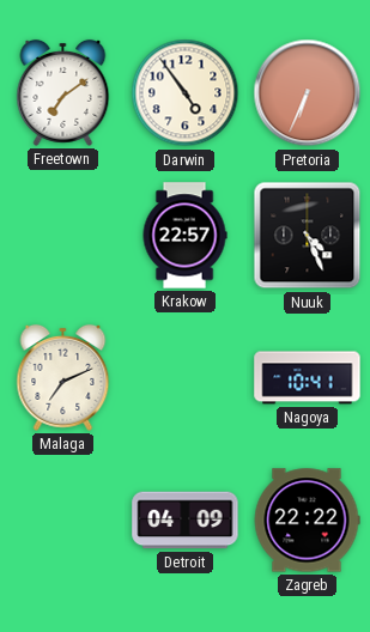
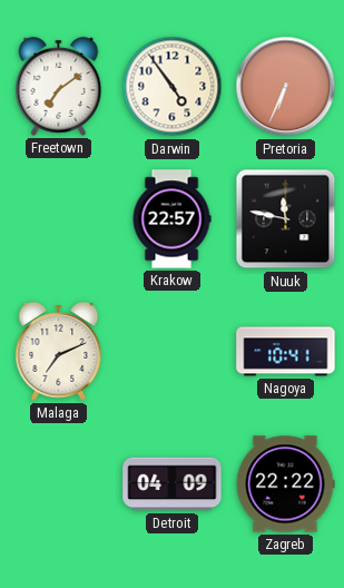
Nuuk: 4:26 -> 11:47 (286, 219)
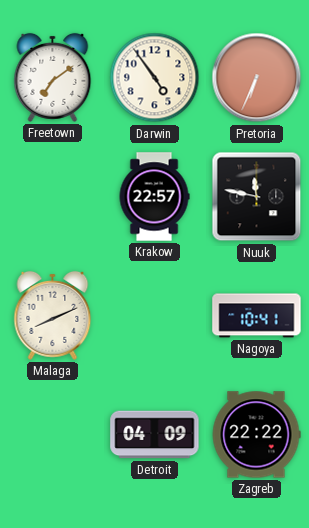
Malaga: 7:11 -> 8:11 (53, 315)
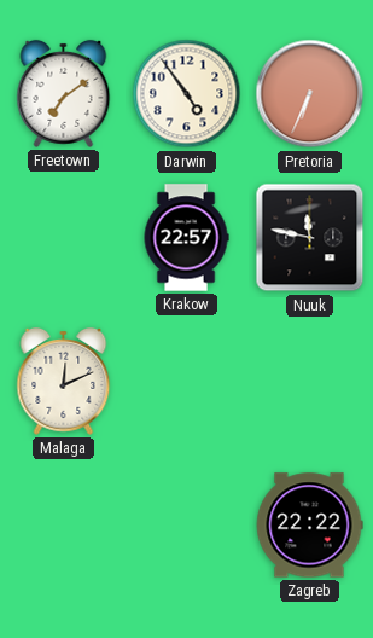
Malaga: 8:11 -> 12:11 (64, 381)
Nagoya: 10:41 -> none (257, 316)
Detroit: 04:09 -> none (155, 435)
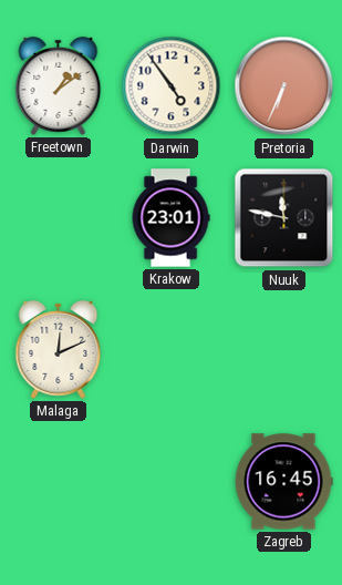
Freetown: 7:09 -> 1:09 (59, 85)
Krakow: 22:57 -> 23:01 (170, 218)
Zagreb: 22:22 -> 16:45 (283, 482)
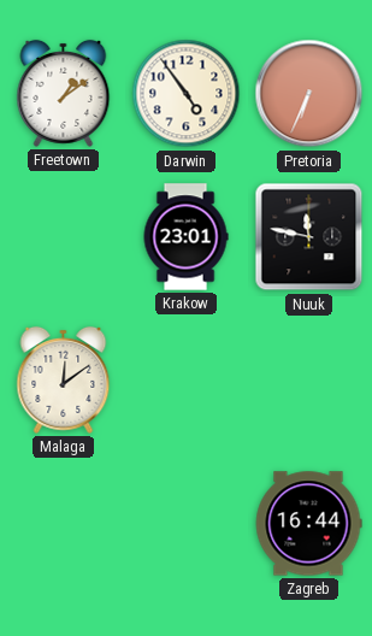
Malaga: 12:11 -> 12:09 (64, 379)
Zagreb: 16:45 -> 16:44 (308, 524)
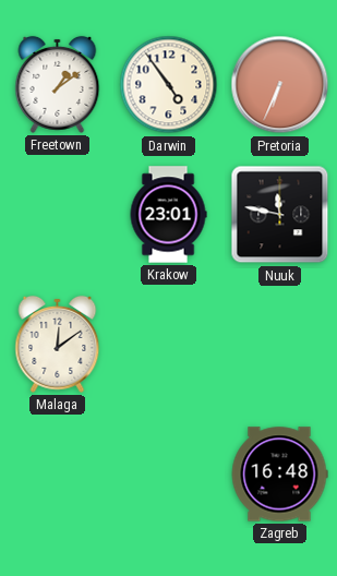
Zagreb: 16:44 -> 16:48 (279, 475)
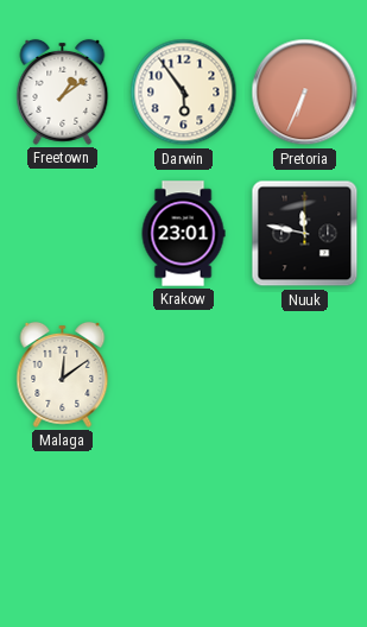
Darwin: 4:54 -> 5:54 (184, 93)
Zagreb: 16:48 -> none (279, 475)
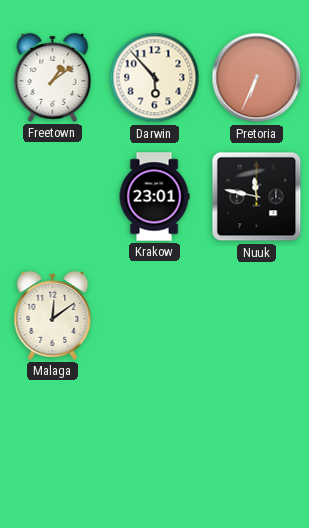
Darwin: 5:54 -> 5:53 (155, 78)
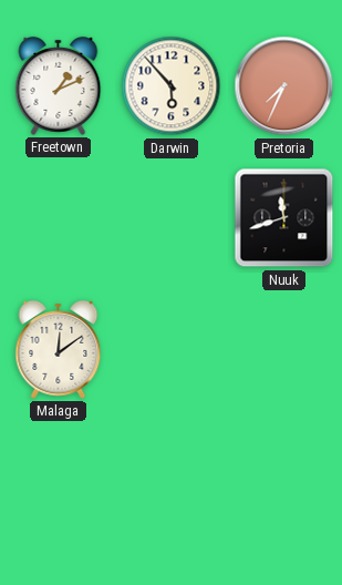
Freetown: 1:09 -> 1:11 (59, 85)
Pretoria: 6:34 -> 7:34 (284, 86)
Krakow: 23:01 -> none (154, 197)
Nuuk: 11:47 -> 11:42 (284, 218)
